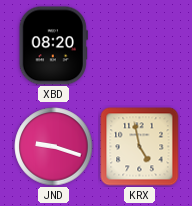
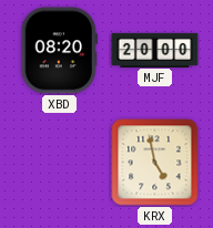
MJF: none -> 20:00 (155, 50)
JND: 9:18 -> none (54, 147)
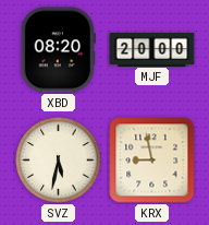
SVZ: none -> 5:32 (59, 161)
KRX: 4:58 -> 8:58 (152, 161)
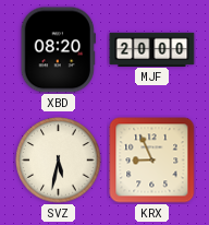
KRX: 8:58 -> 8:56 (152, 161)
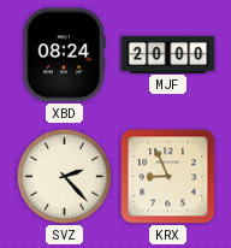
XBD: 08:20 -> 08:24 (64, 55)
SVZ: 5:32 -> 2:23 (65, 177)
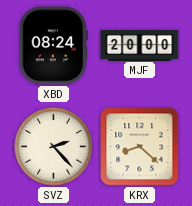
KRX: 8:56 -> 8:22 (140, 147)
